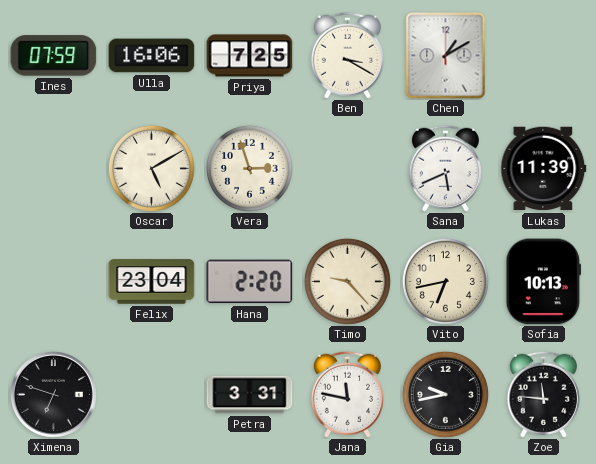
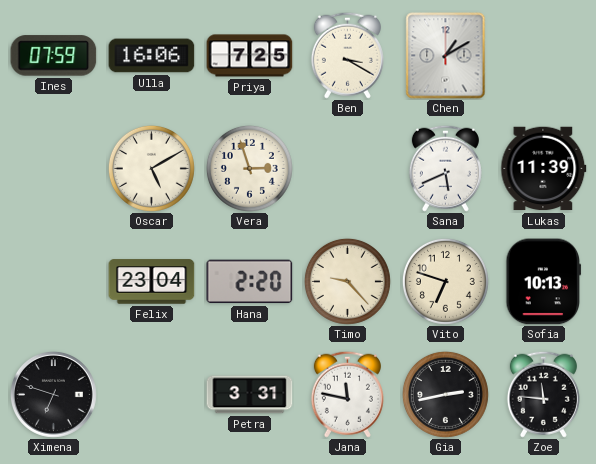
Vito: 6:43 -> 6:48 (445, 281)
Gia: 9:43 -> 2:43 (445, 394)
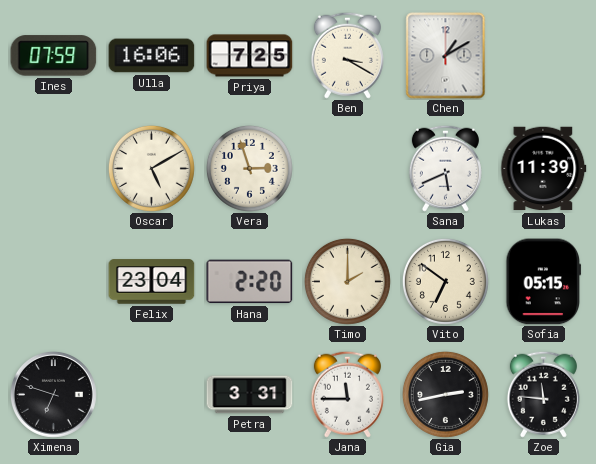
Timo: 9:23 -> 2:00 (347, 281)
Vito: 6:48 -> 6:51 (445, 281)
Sofia: 10:13 -> 05:15 (544, 282)
Jana: 11:47 -> 11:45 (347, 394)
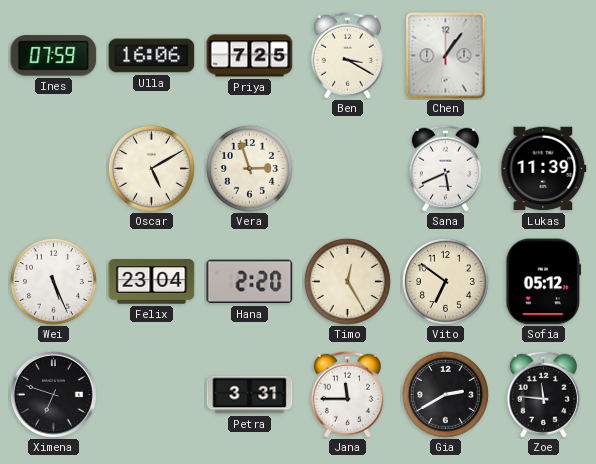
Chen: 1:10 -> 1:06 (446, 56)
Wei: none -> 5:26 (53, 281)
Timo: 2:00 -> 12:25 (347, 281)
Sofia: 05:15 -> 05:12 (544, 282)
Gia: 2:43 -> 2:40 (445, 394)
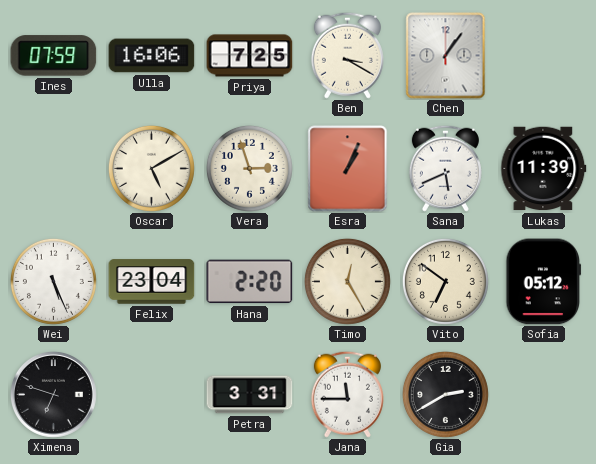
Esra: none -> 1:04 (348, 169)
Zoe: 11:46 -> none (543, 394)
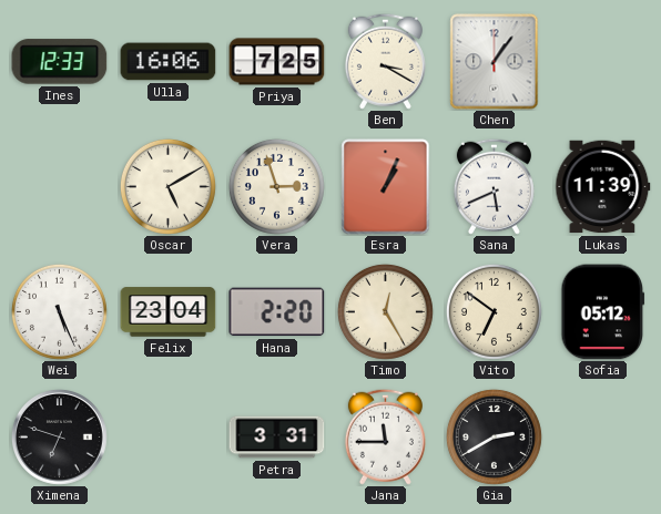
Ines: 07:59 -> 12:33 (60, 62)
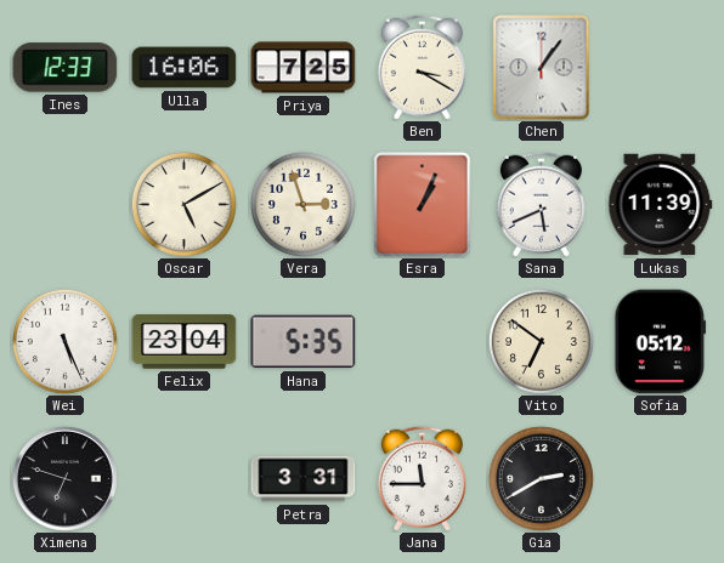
Hana: 2:20 -> 5:35 (304, 342)
Timo: 12:25 -> none (385, 311)
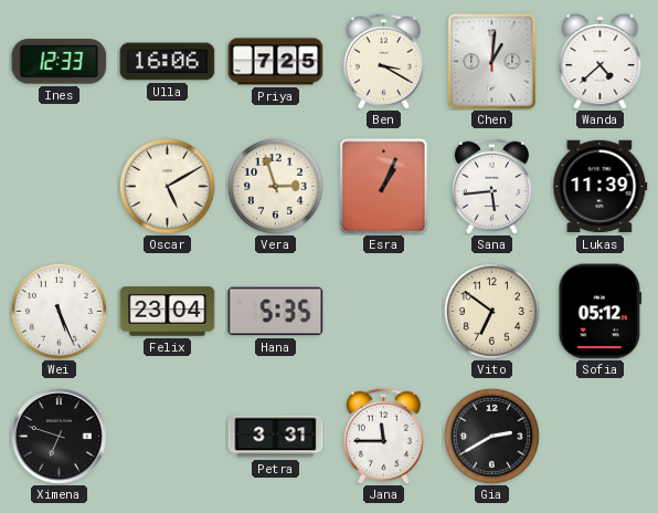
Chen: 1:06 -> 1:01 (492, 62)
Wanda: none -> 4:38 (601, 61)
Sana: 5:41 -> 5:44 (491, 186)
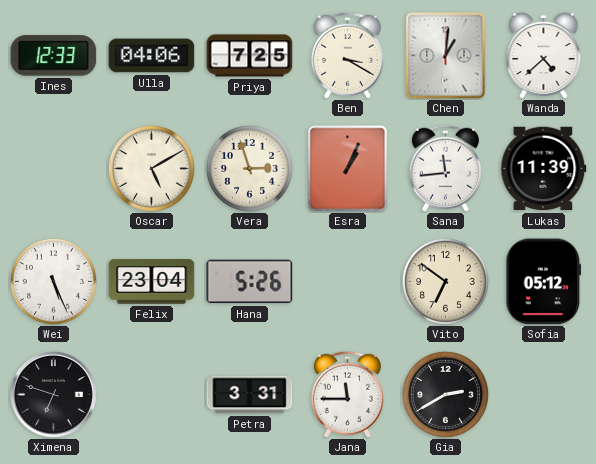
Ulla: 16:06 -> 04:06 (152, 56)
Sana: 5:44 -> 11:44 (445, 168)
Hana: 5:35 -> 5:26 (250, 282)
